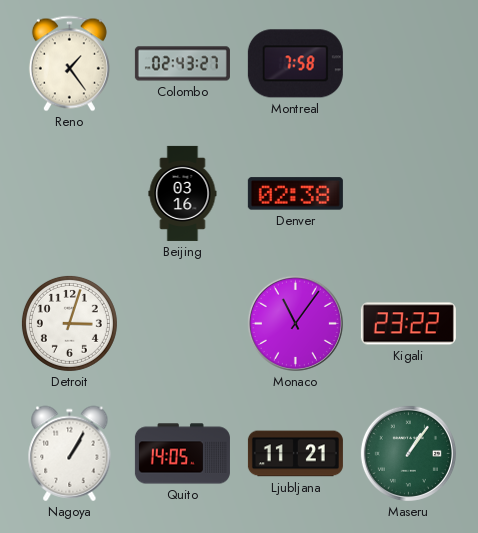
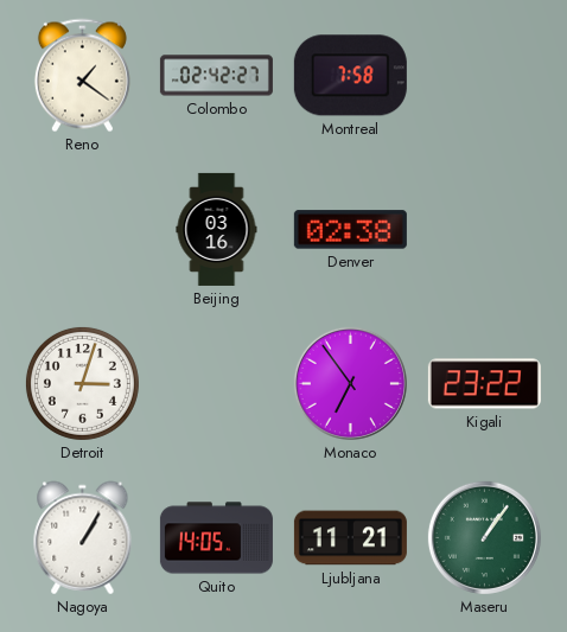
Reno: 1:24 -> 1:21 (82, 76)
Colombo: 02:43 -> 02:42 (216, 76)
Monaco: 11:06 -> 6:54 (350, 383)
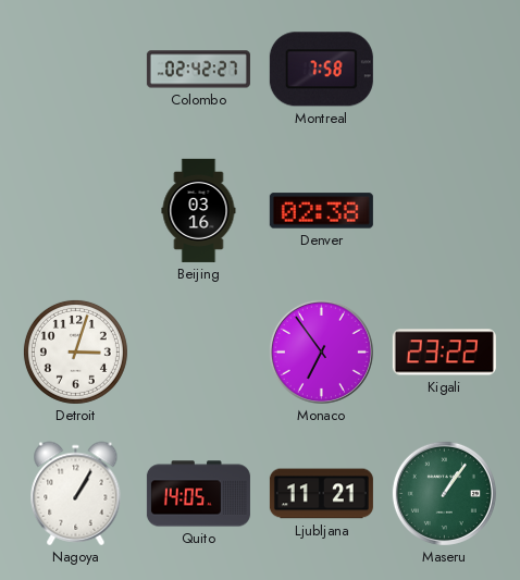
Reno: 1:21 -> none (82, 76)
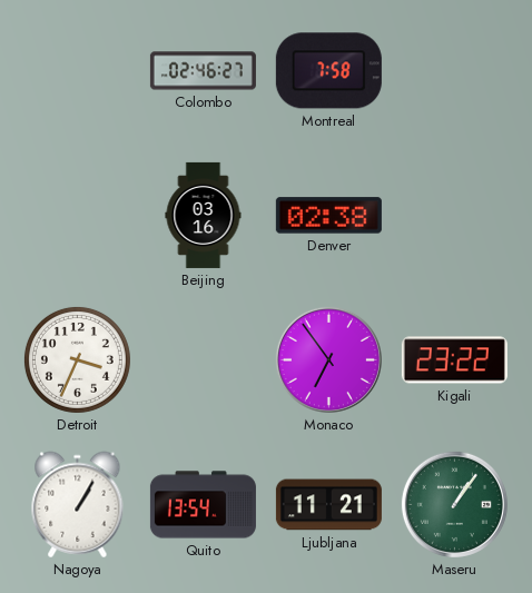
Colombo: 02:42 -> 02:46 (203, 71)
Detroit: 3:03 -> 3:34 (77, 359)
Quito: 14:05 -> 13:54 (203, 505)
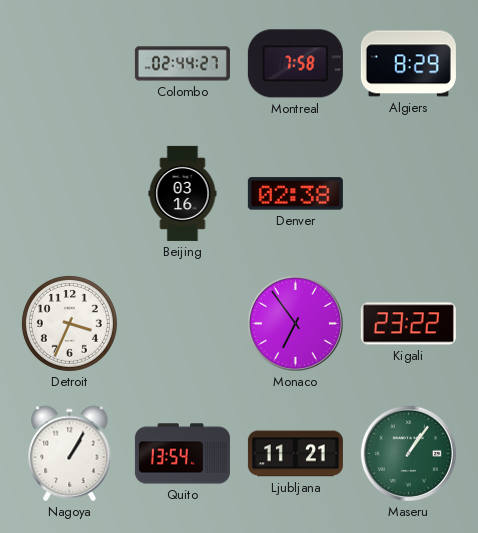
Colombo: 02:46 -> 02:44 (182, 64)
Algiers: none -> 8:29 (408, 64)
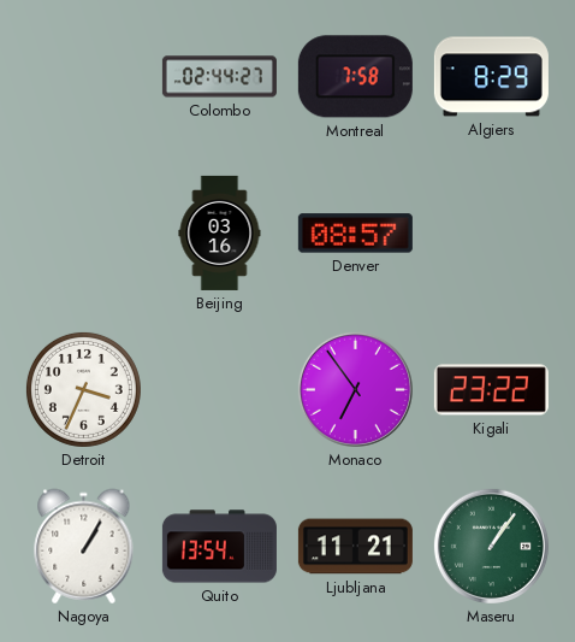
Denver: 02:38 -> 08:57 (355, 234)
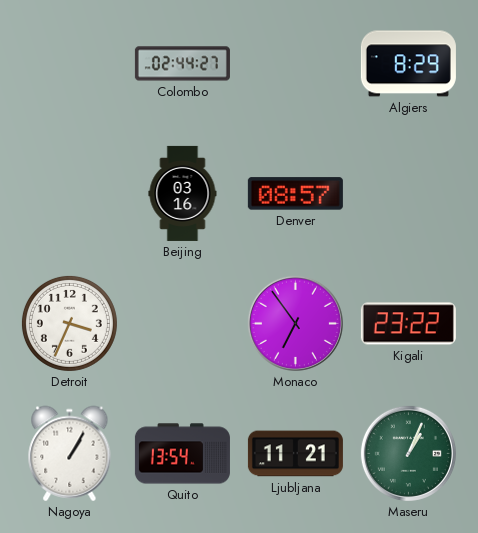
Montreal: 7:58 -> none (355, 77)
Maseru: 1:06 -> 1:04 (408, 453)
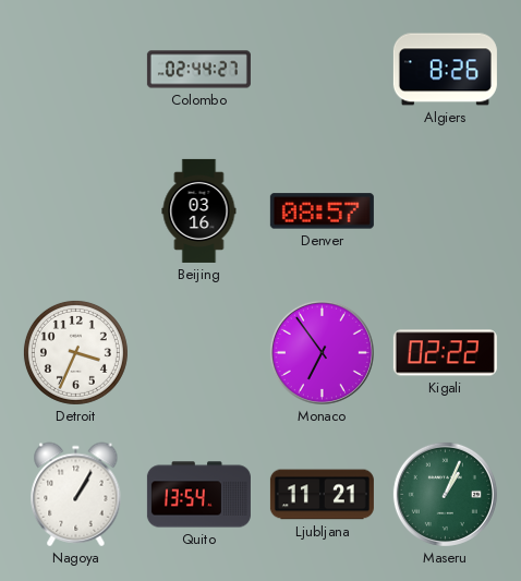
Algiers: 8:29 -> 8:26 (445, 70)
Kigali: 23:22 -> 02:22 (445, 353)
